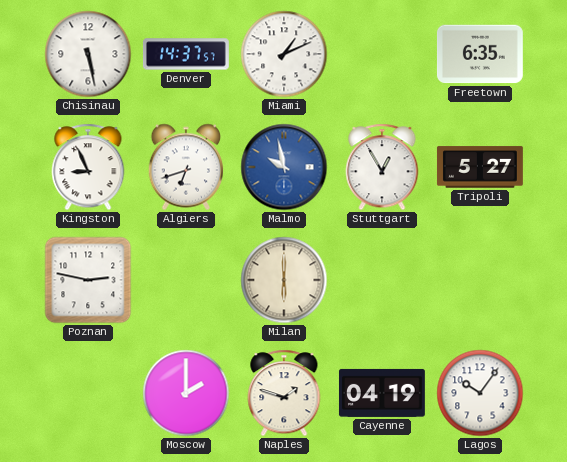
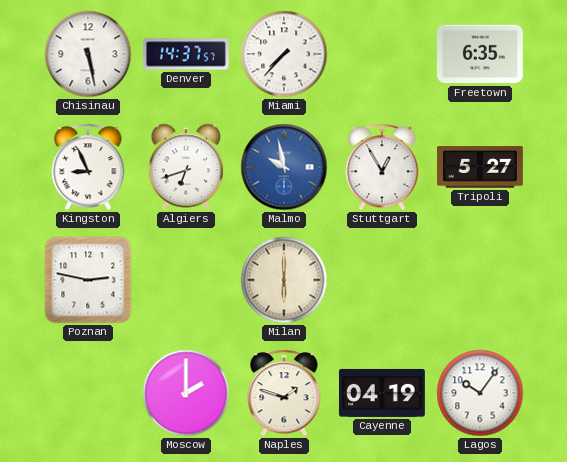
Miami: 1:11 -> 7:37 (284, 54)
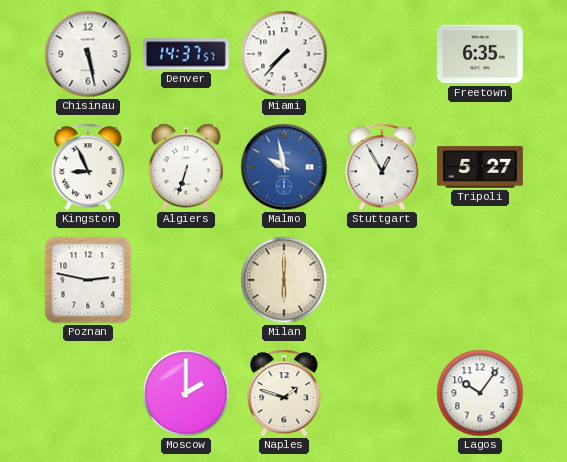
Algiers: 6:42 -> 6:33 (186, 167)
Cayenne: 04:19 -> none (382, 393)
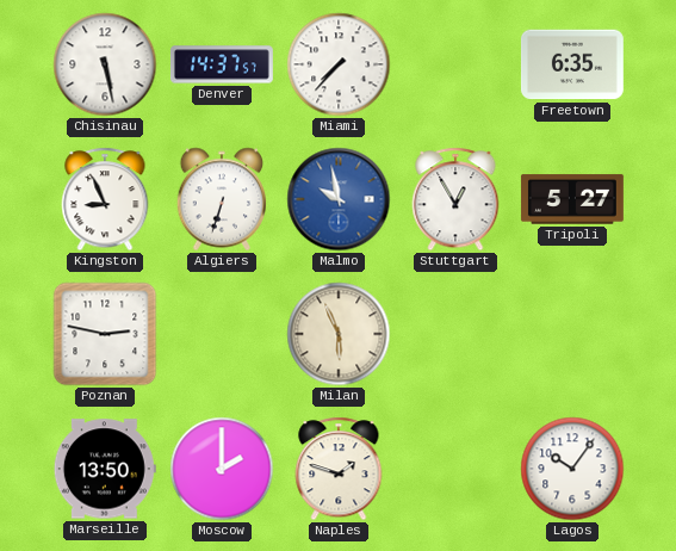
Milan: 6:00 -> 5:56 (339, 334)
Marseille: none -> 13:50 (105, 469)
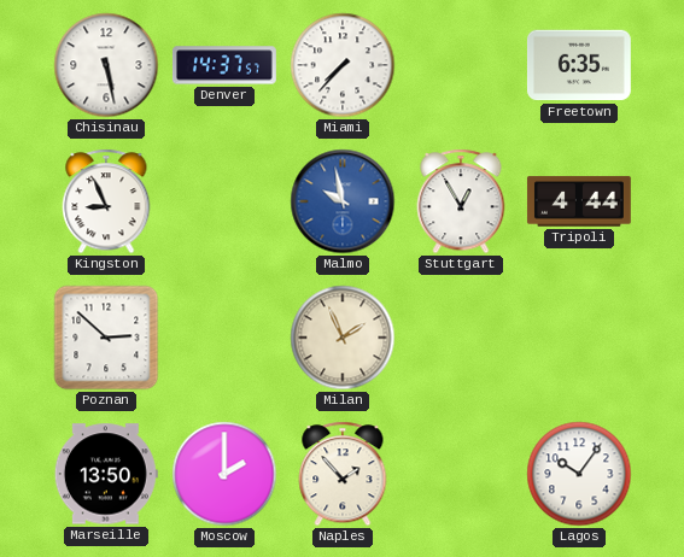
Algiers: 6:33 -> none (222, 199)
Tripoli: 5:27 -> 4:44 (579, 201)
Poznan: 2:47 -> 2:52 (106, 338)
Milan: 5:56 -> 1:56 (343, 338)
Naples: 1:48 -> 1:53 (343, 474)
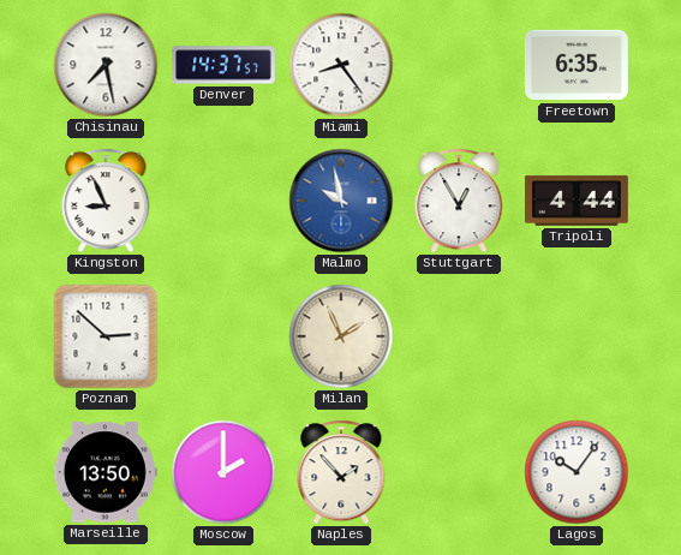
Chisinau: 5:28 -> 7:28 (106, 65)
Miami: 7:37 -> 8:24 (341, 65)
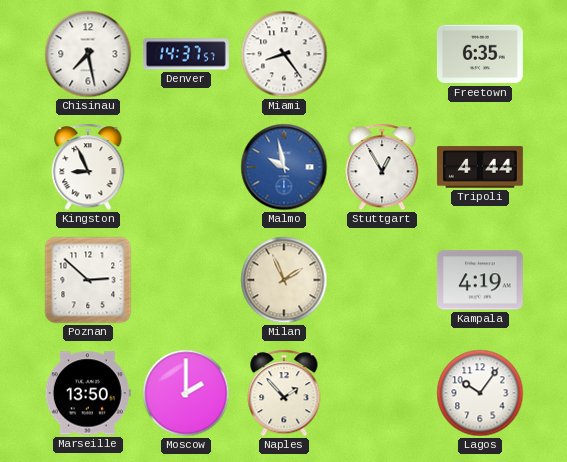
Kampala: none -> 4:19 (480, 280)
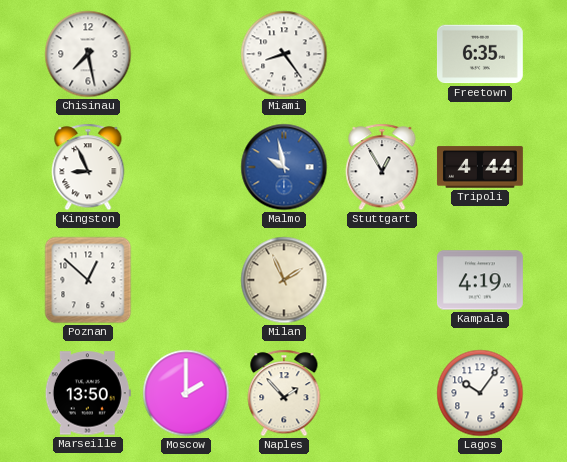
Denver: 14:37 -> none (186, 54)
Poznan: 2:52 -> 12:52 (88, 280)
